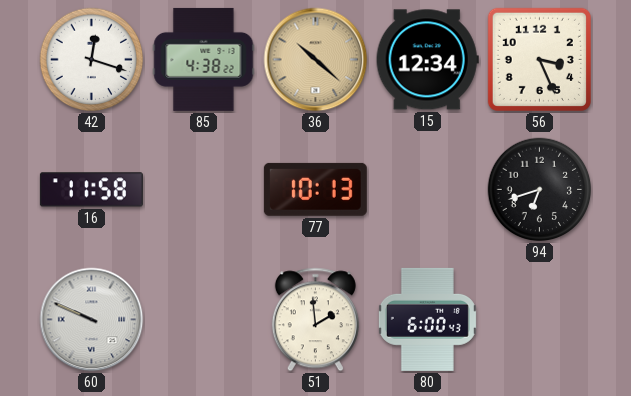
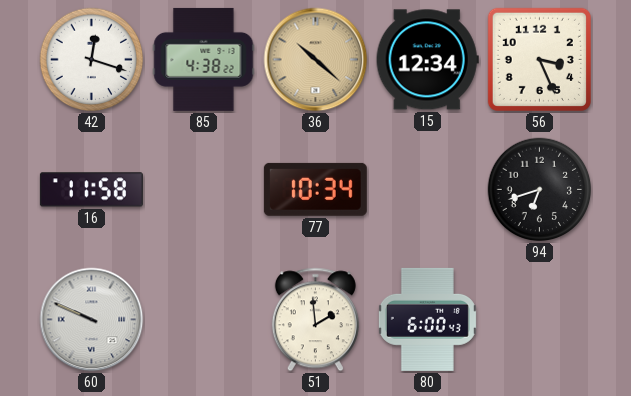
77: 10:13 -> 10:34 (315, 189)
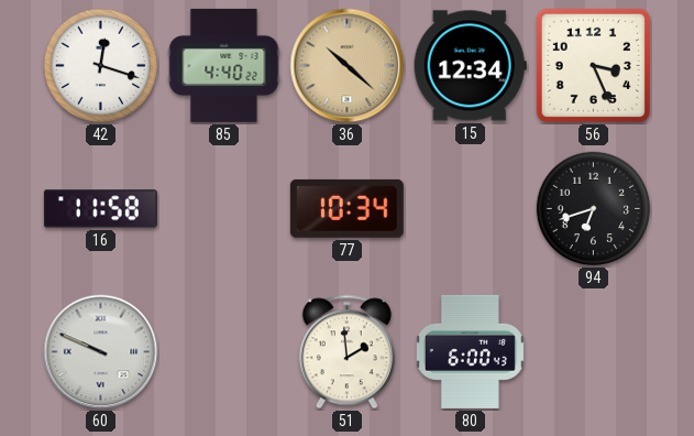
85: 4:38 -> 4:40 (224, 65)
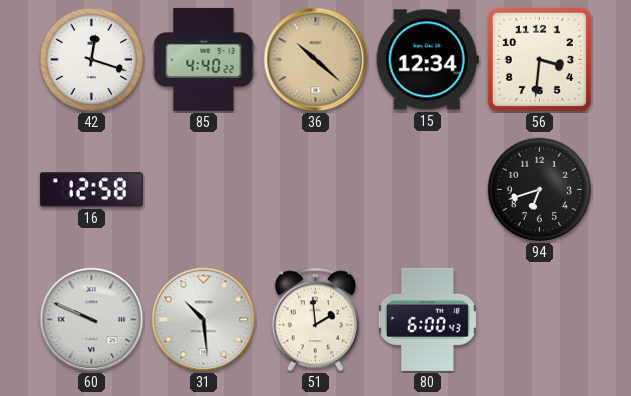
56: 3:26 -> 3:31 (539, 59)
16: 11:58 -> 12:58 (91, 190)
77: 10:34 -> none (346, 208)
31: none -> 10:29 (204, 320)
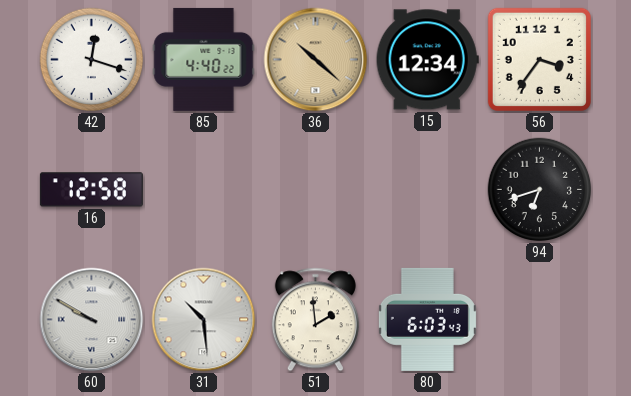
56: 3:31 -> 3:36 (539, 59)
60: 9:49 -> 9:50 (92, 320)
80: 6:00 -> 6:03 (427, 319)
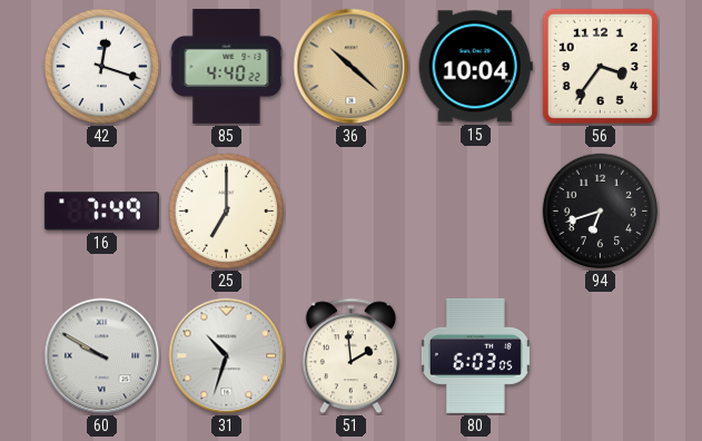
15: 12:34 -> 10:04 (475, 67)
16: 12:58 -> 7:49 (101, 212)
25: none -> 7:00 (227, 212)
31: 10:29 -> 10:33 (227, 356)
80: 6:03:43 -> 6:03:05 (475, 355)
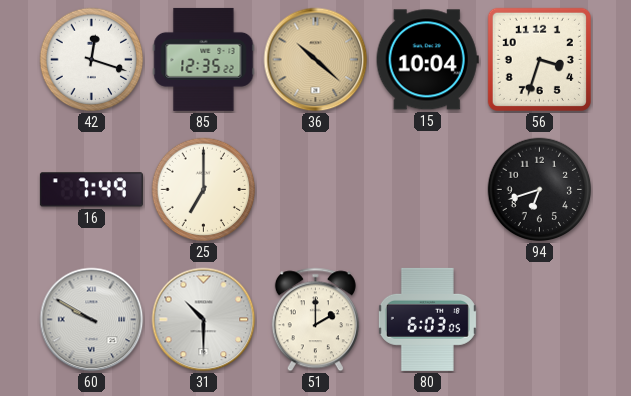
85: 4:40 -> 12:35 (204, 59)
56: 3:36 -> 3:33 (539, 59)
31: 10:33 -> 10:30 (204, 320)
51: 1:59 -> 2:00 (315, 320)
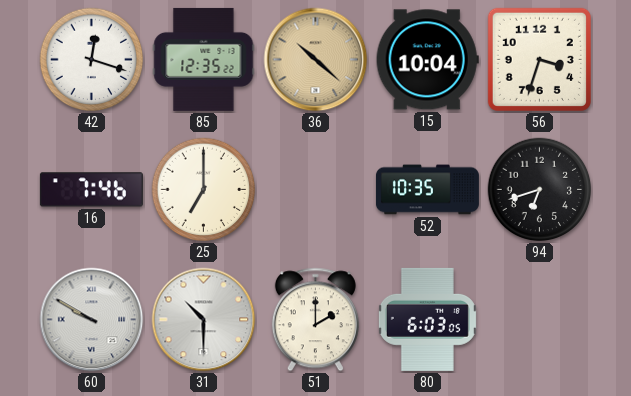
16: 7:49 -> 7:46 (91, 190)
52: none -> 10:35 (427, 190)
